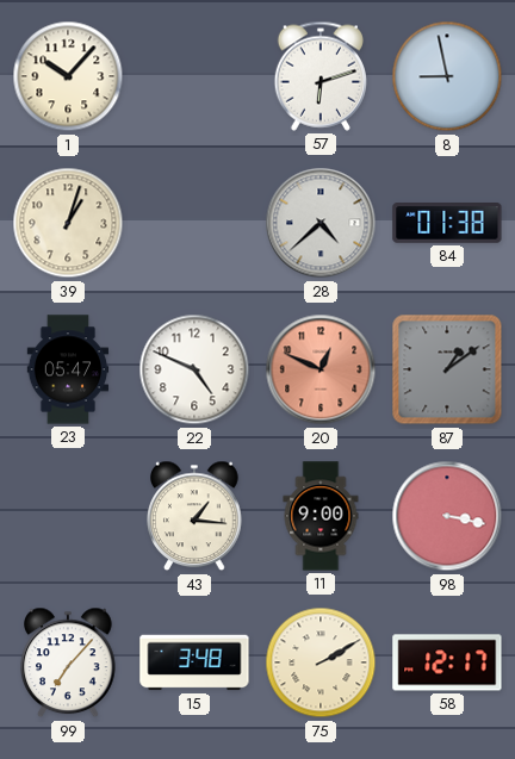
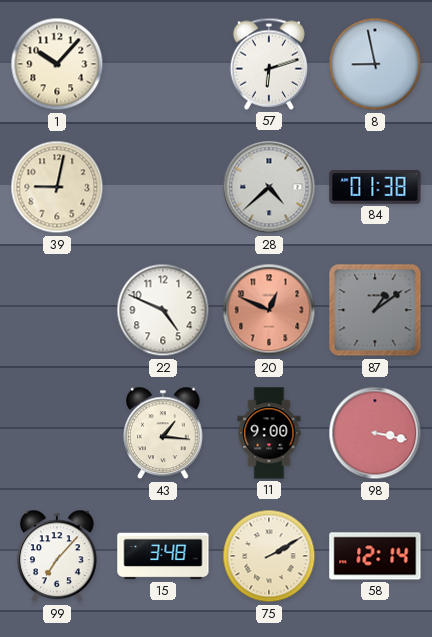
39: 1:03 -> 9:02 (57, 187)
23: 05:47 -> none (68, 369)
58: 12:17 -> 12:14 (375, 556)
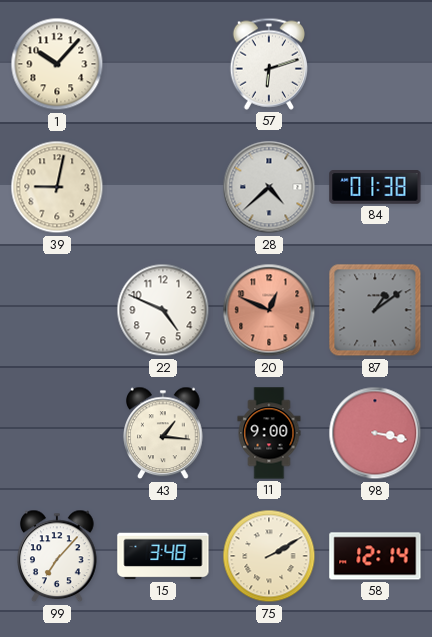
8: 8:58 -> none (375, 64)
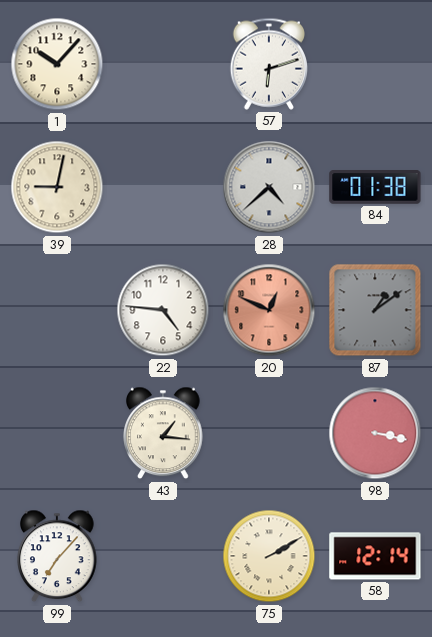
22: 4:49 -> 4:46 (163, 310)
11: 9:00 -> none (269, 433)
15: 3:48 -> none (163, 556)
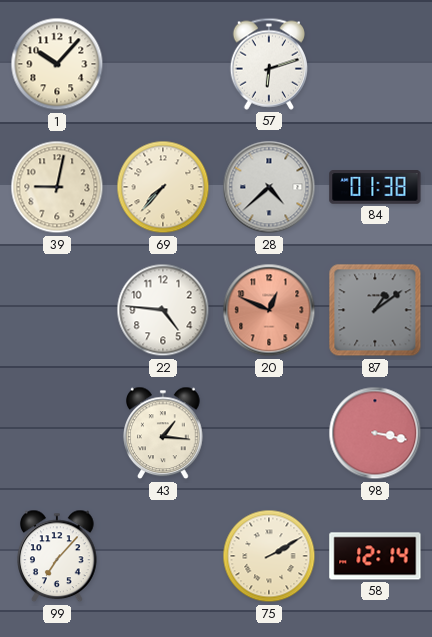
69: none -> 7:37 (163, 187)
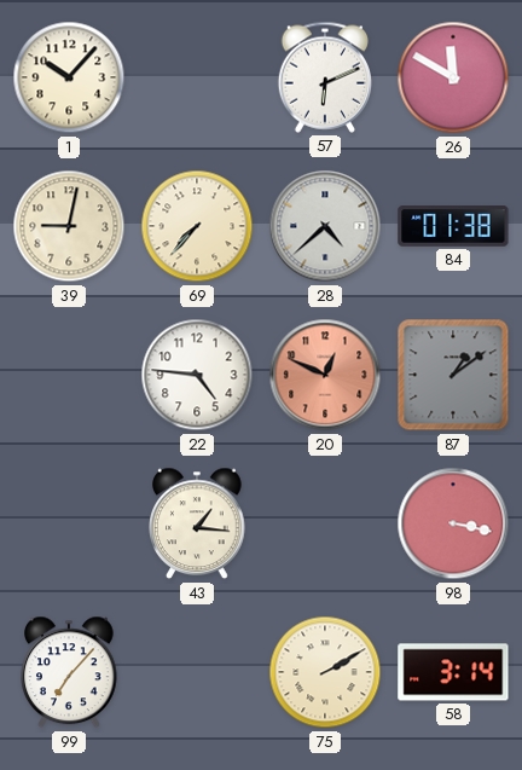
57: 6:12 -> 6:11 (324, 77)
26: none -> 11:50 (453, 77)
58: 12:14 -> 3:14 (453, 672)
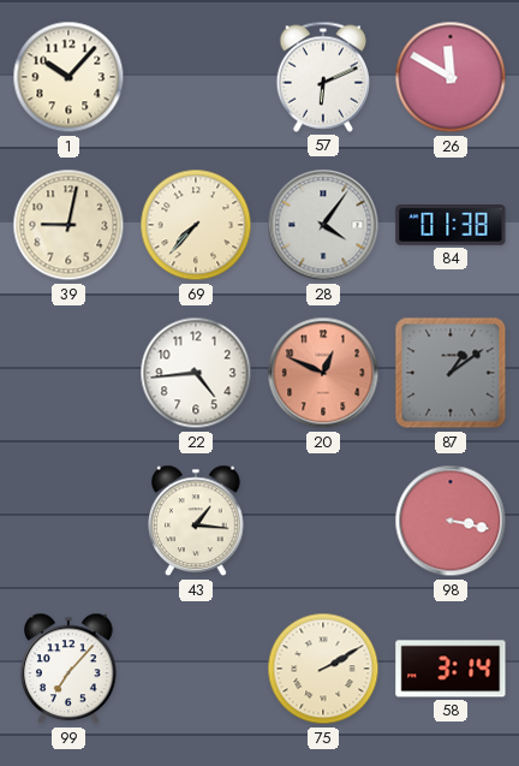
28: 4:38 -> 4:06 (323, 225)
22: 4:46 -> 4:44 (196, 373)
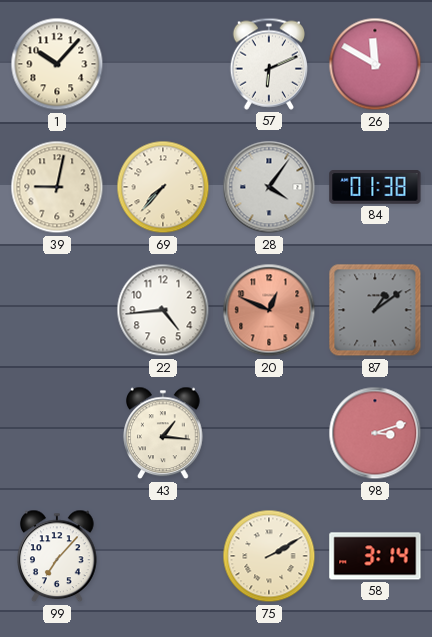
98: 3:17 -> 3:12 (375, 433)
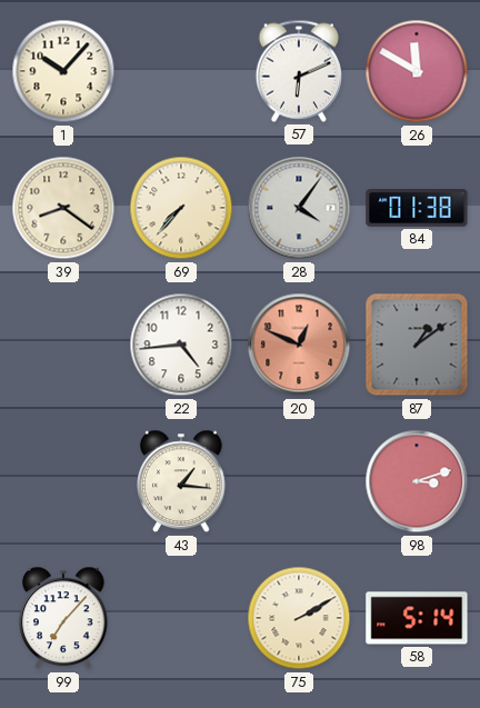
39: 9:02 -> 8:21 (63, 208)
58: 3:14 -> 5:14 (417, 618)
